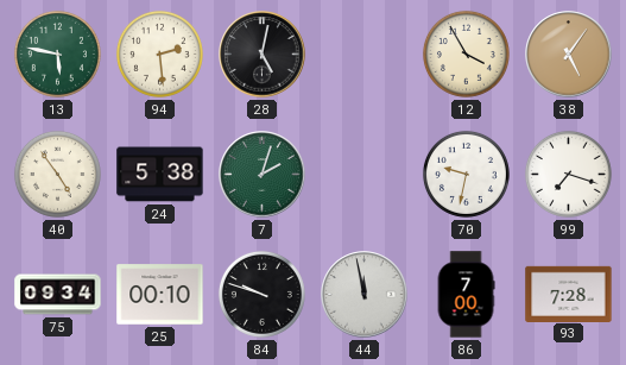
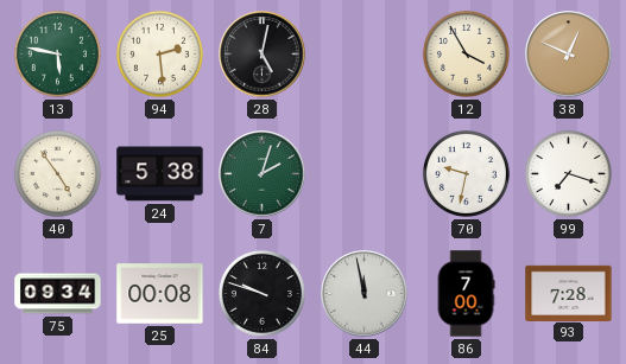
38: 5:06 -> 12:49 (569, 55)
25: 00:10 -> 00:08 (160, 294)
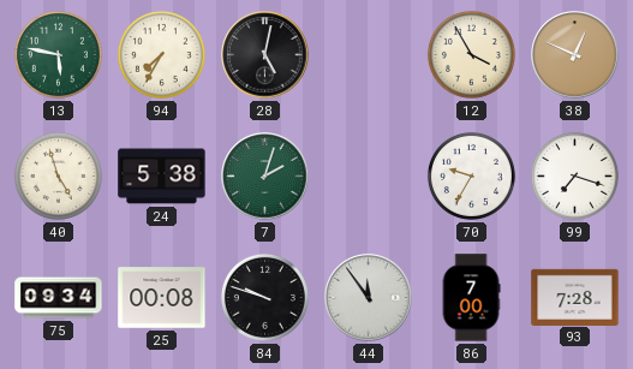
94: 2:29 -> 7:35 (161, 54)
40: 4:54 -> 4:57 (58, 175)
70: 9:32 -> 9:35 (471, 175)
44: 11:58 -> 11:54 (369, 298)
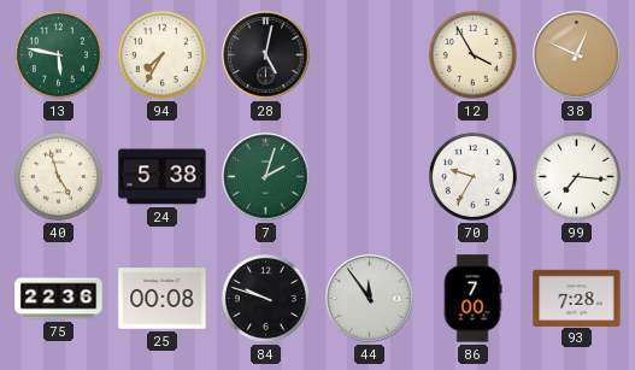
99: 7:18 -> 7:16 (576, 176)
75: 09:34 -> 22:36 (59, 299)
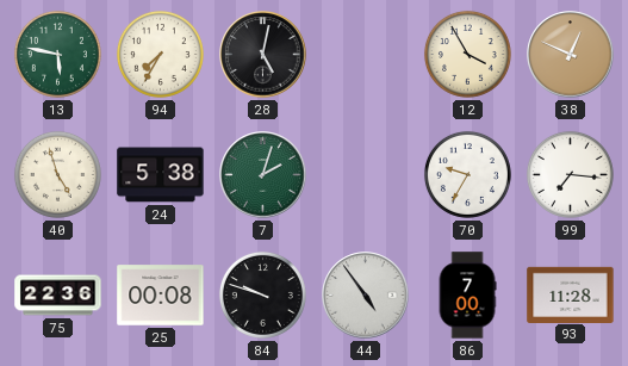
44: 11:54 -> 4:54 (366, 296)
93: 7:28 -> 11:28 (571, 294)
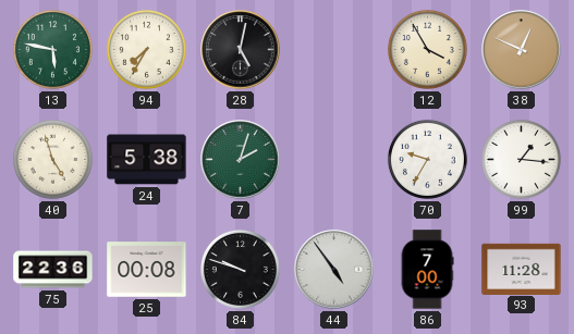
99: 7:16 -> 1:16 (521, 159)
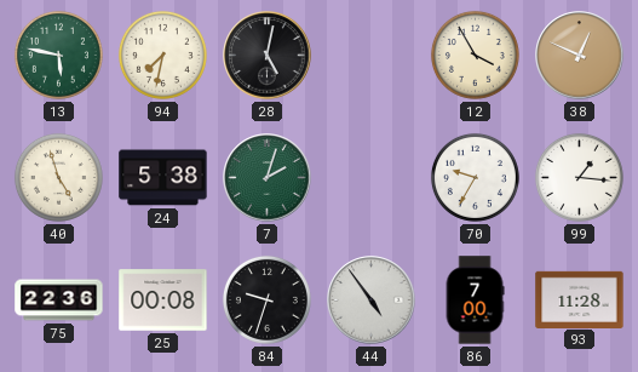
94: 7:35 -> 7:32 (162, 55)
84: 9:48 -> 9:33 (266, 299)
